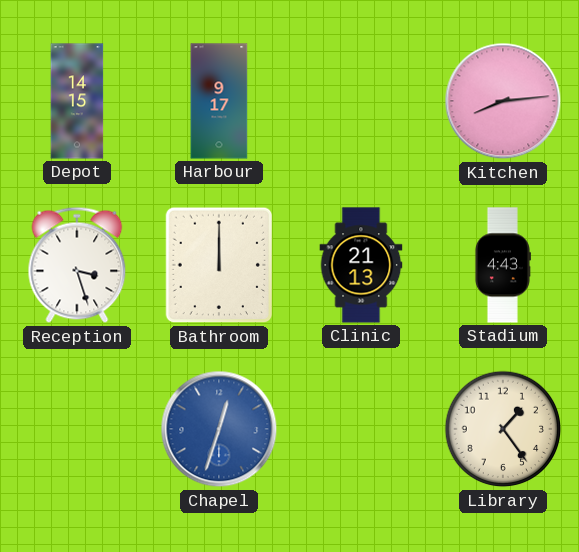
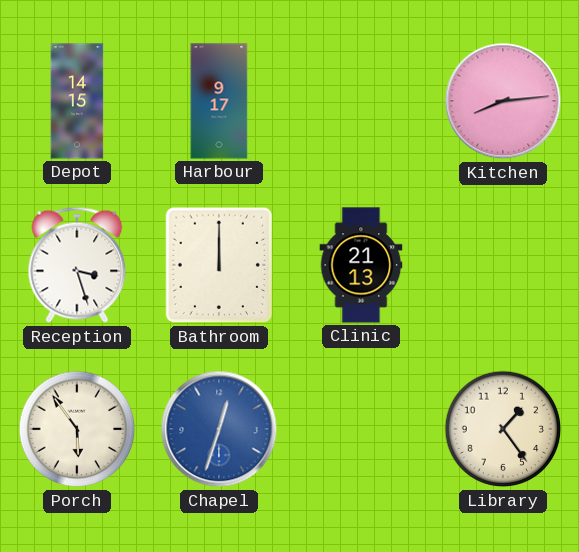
Stadium: 4:43 -> none (502, 265)
Porch: none -> 5:54 (77, 429)
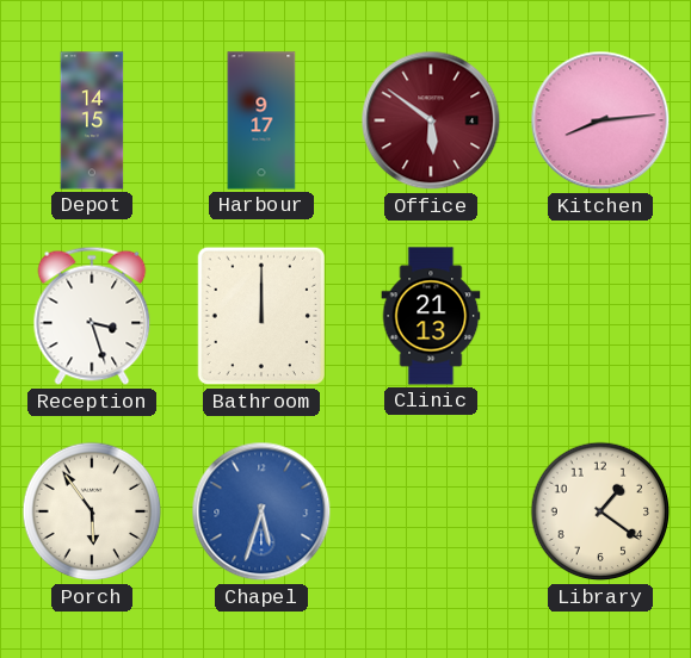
Office: none -> 5:51 (431, 120)
Chapel: 12:33 -> 5:33 (261, 511)
Library: 1:24 -> 1:21 (600, 511)
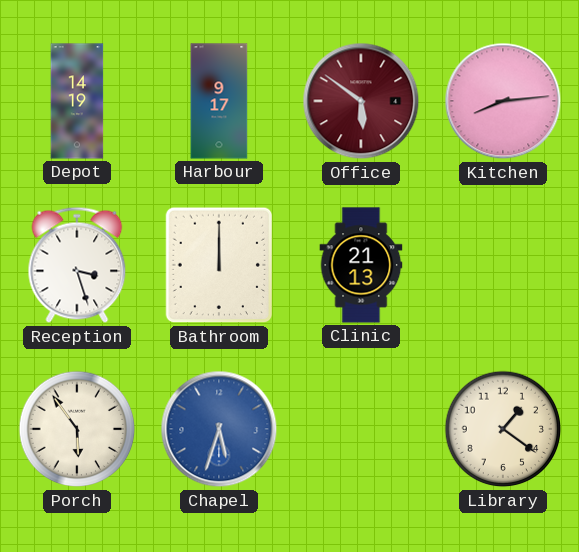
Depot: 14:15 -> 14:19 (77, 101)
